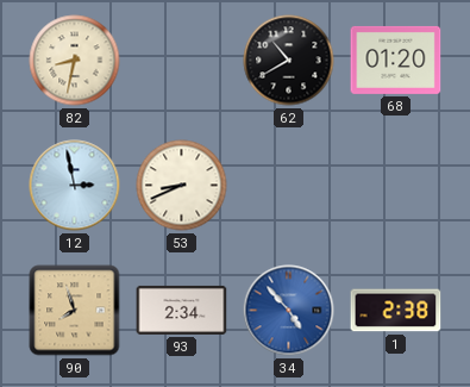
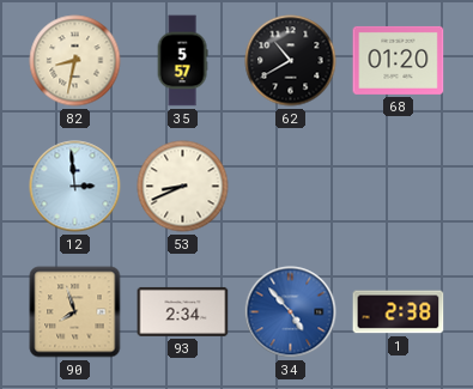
35: none -> 5:57 (182, 61)
12: 2:58 -> 2:59 (75, 187)
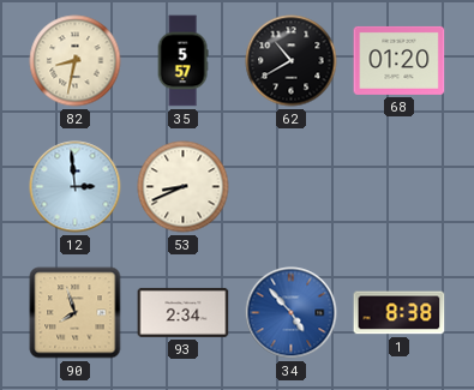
1: 2:38 -> 8:38 (400, 313)
